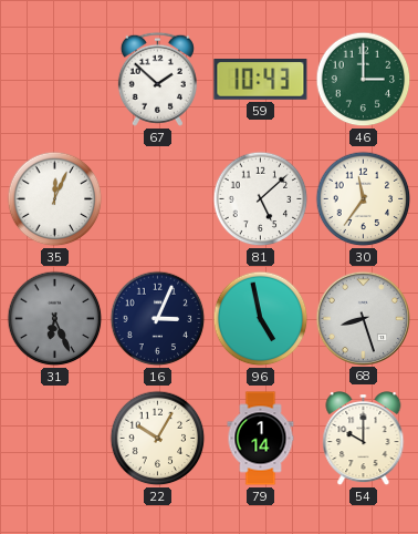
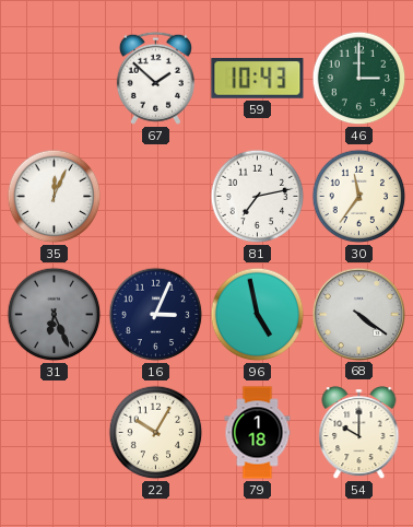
81: 5:08 -> 7:13 (258, 197)
68: 8:27 -> 4:21 (358, 314)
79: 1:14 -> 1:18 (258, 433)
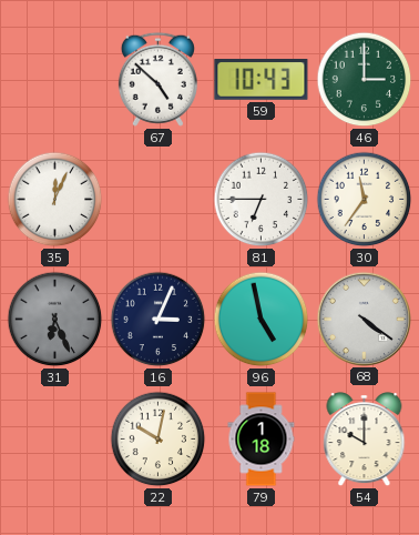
67: 1:52 -> 4:52 (157, 79)
81: 7:13 -> 6:45 (262, 200)
22: 10:05 -> 10:02 (159, 440)
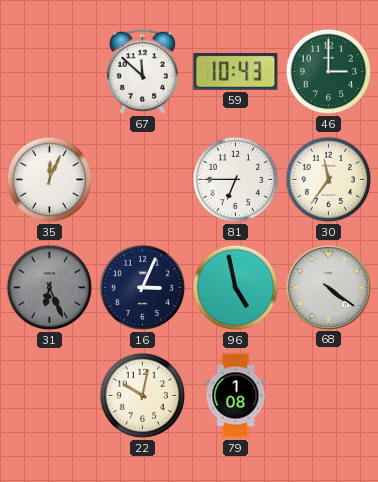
67: 4:52 -> 11:52 (142, 71)
79: 1:18 -> 1:08 (236, 396)
54: 10:00 -> none (365, 440)
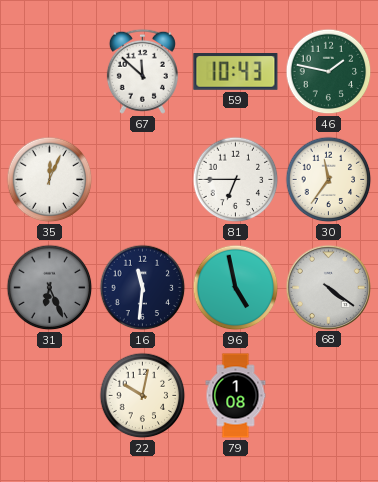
46: 3:00 -> 1:47 (329, 72)
16: 3:04 -> 11:31 (143, 288)
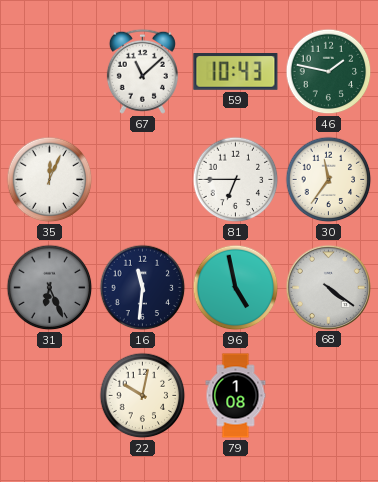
67: 11:52 -> 11:08 (142, 71)
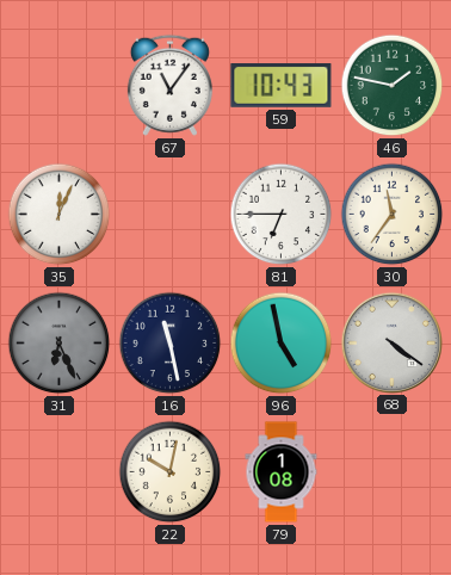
67: 11:08 -> 11:06 (169, 85)
16: 11:31 -> 11:28 (171, 344)
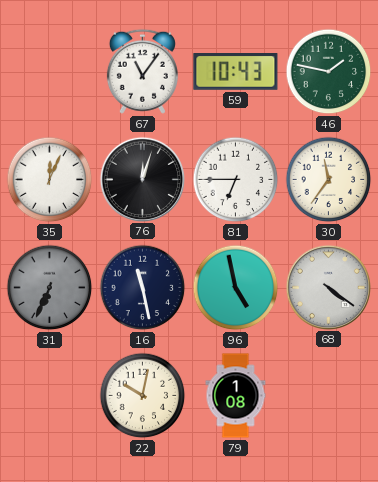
76: none -> 12:03 (142, 179)
31: 6:26 -> 6:34 (50, 288)
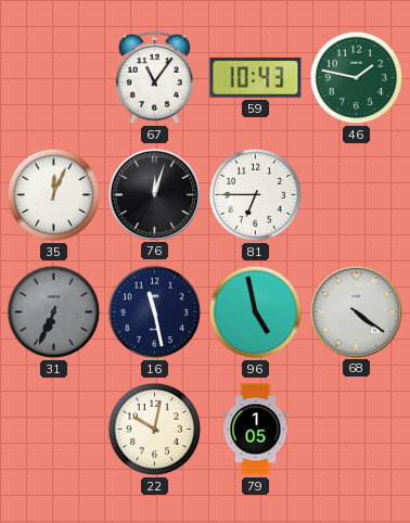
30: 11:36 -> none (329, 180)
79: 1:08 -> 1:05 (256, 430)
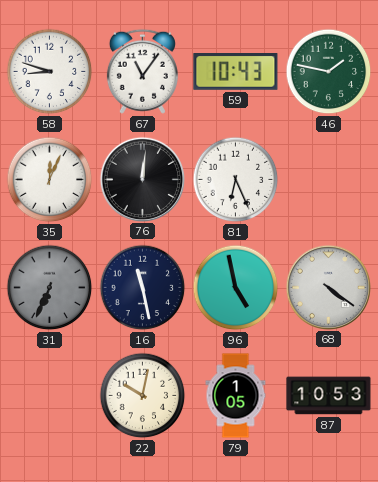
58: none -> 8:48 (50, 72)
76: 12:03 -> 12:01 (142, 179)
81: 6:45 -> 6:26 (236, 180)
87: none -> 10:53 (329, 396)
